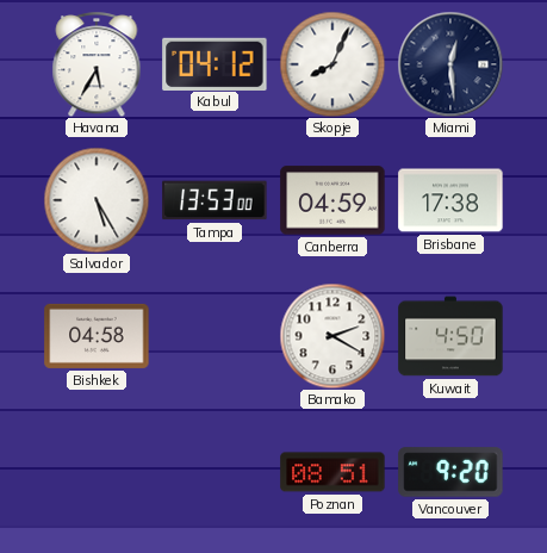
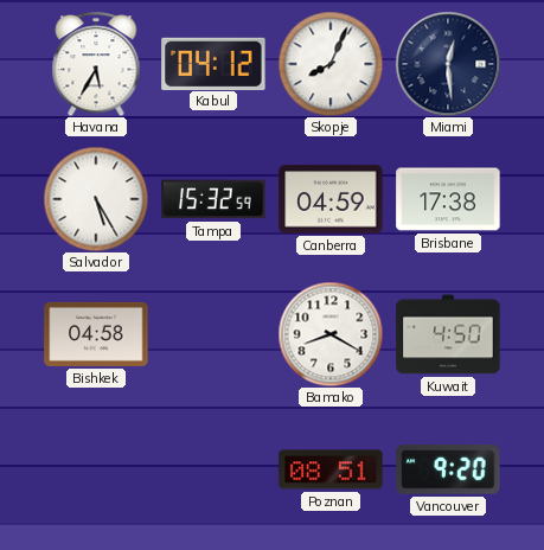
Tampa: 13:53 -> 15:32 (213, 199)
Bamako: 2:20 -> 8:20 (331, 334)
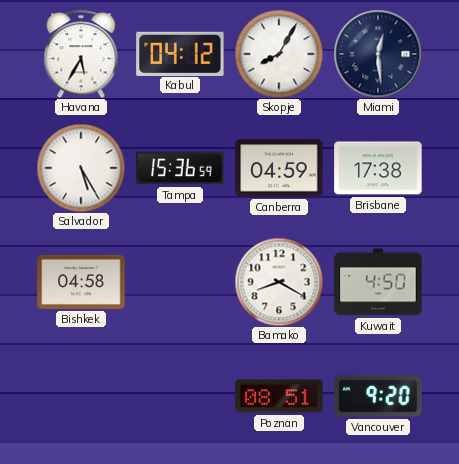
Skopje: 8:04 -> 8:05 (279, 54)
Tampa: 15:32 -> 15:36 (180, 168)
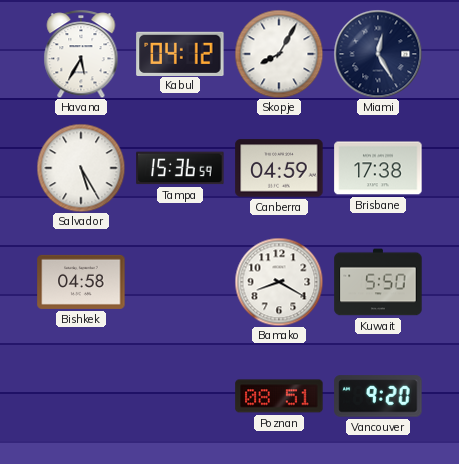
Miami: 12:29 -> 12:25 (378, 54)
Kuwait: 4:50 -> 5:50 (378, 282)
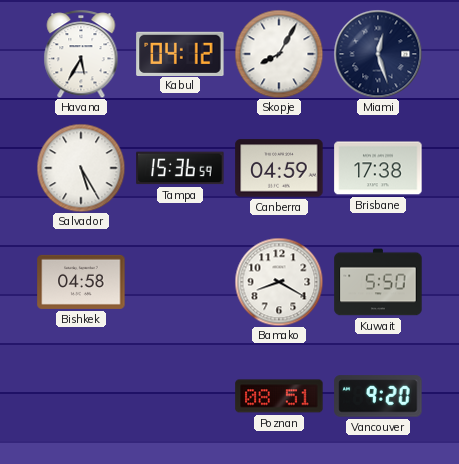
Miami: 12:25 -> 12:27 (378, 54)
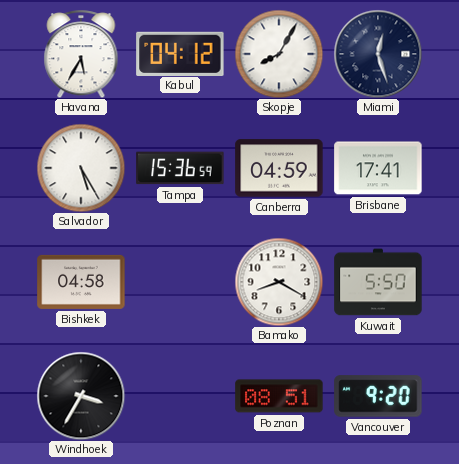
Brisbane: 17:38 -> 17:41 (378, 168)
Windhoek: none -> 3:35 (81, 396)
